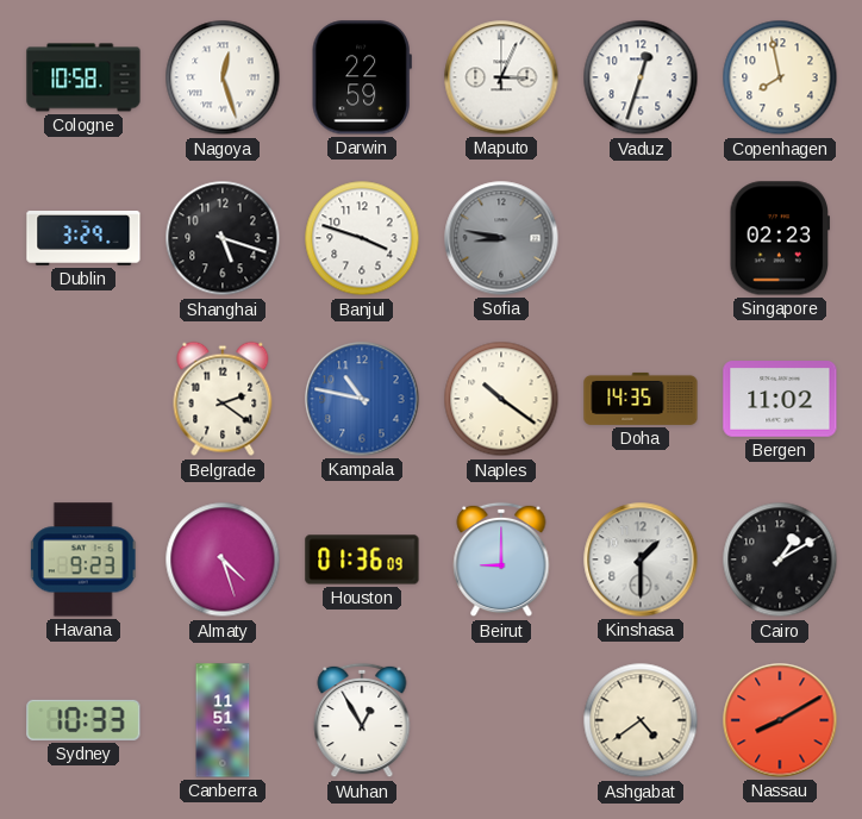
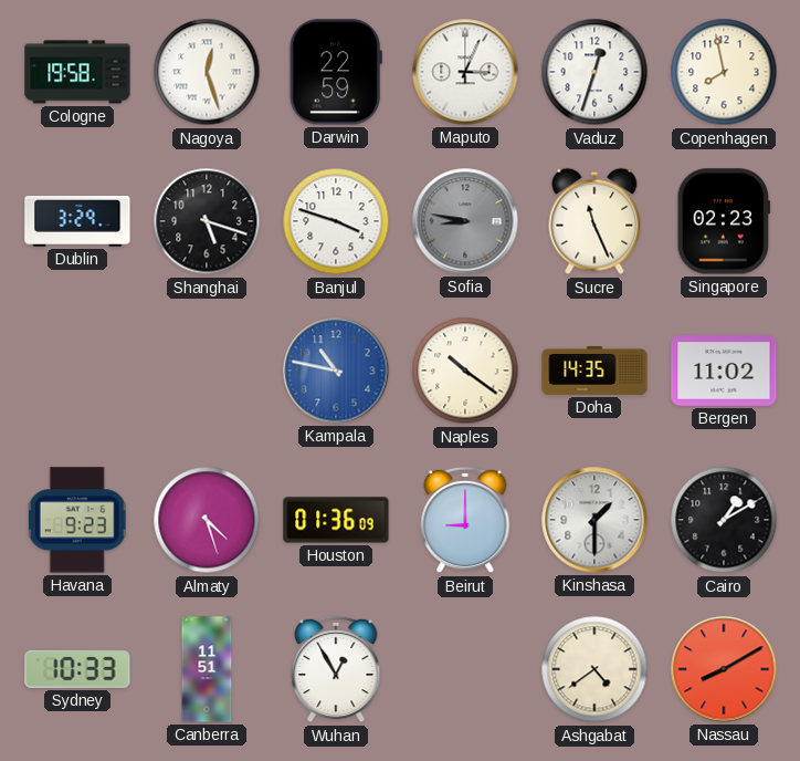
Cologne: 10:58 -> 19:58 (77, 72)
Sucre: none -> 11:26 (594, 221)
Belgrade: 2:21 -> none (223, 399)
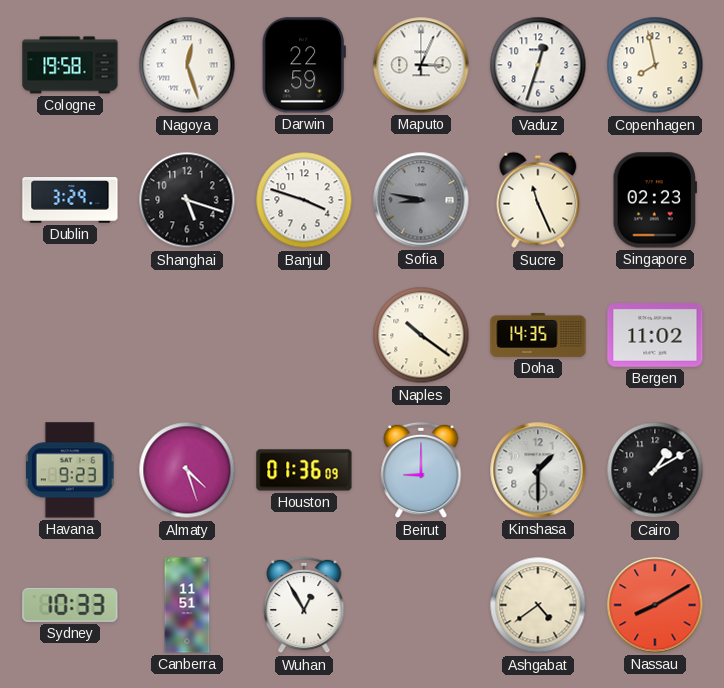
Kampala: 10:47 -> none (336, 371)
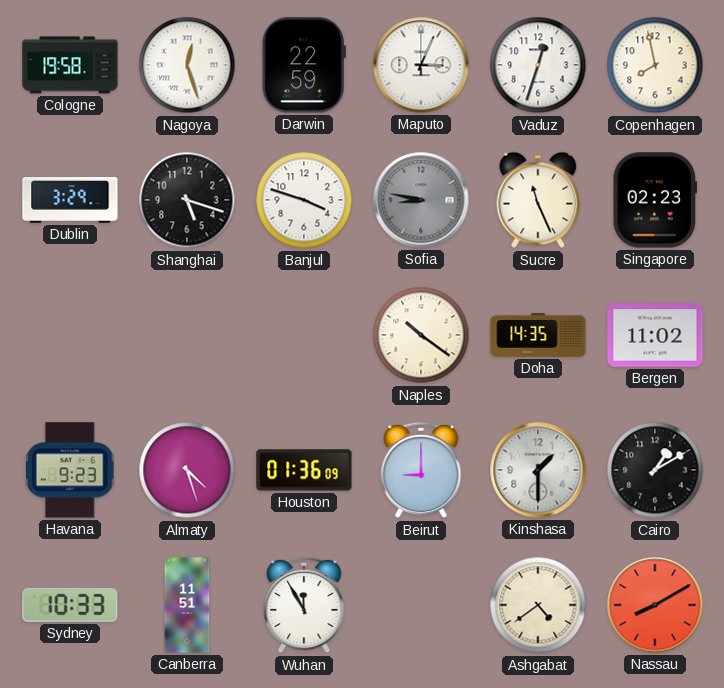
Wuhan: 12:55 -> 11:55 (304, 605)
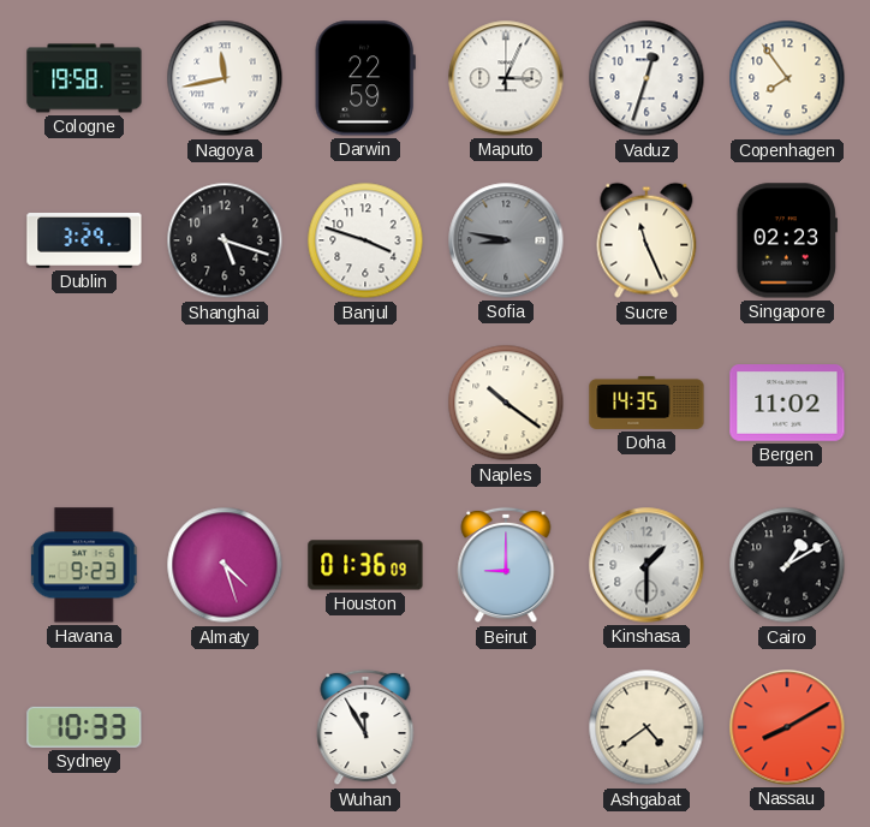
Nagoya: 12:27 -> 11:43 (225, 78)
Copenhagen: 7:58 -> 7:54 (787, 78)
Canberra: 11:51 -> none (187, 605)
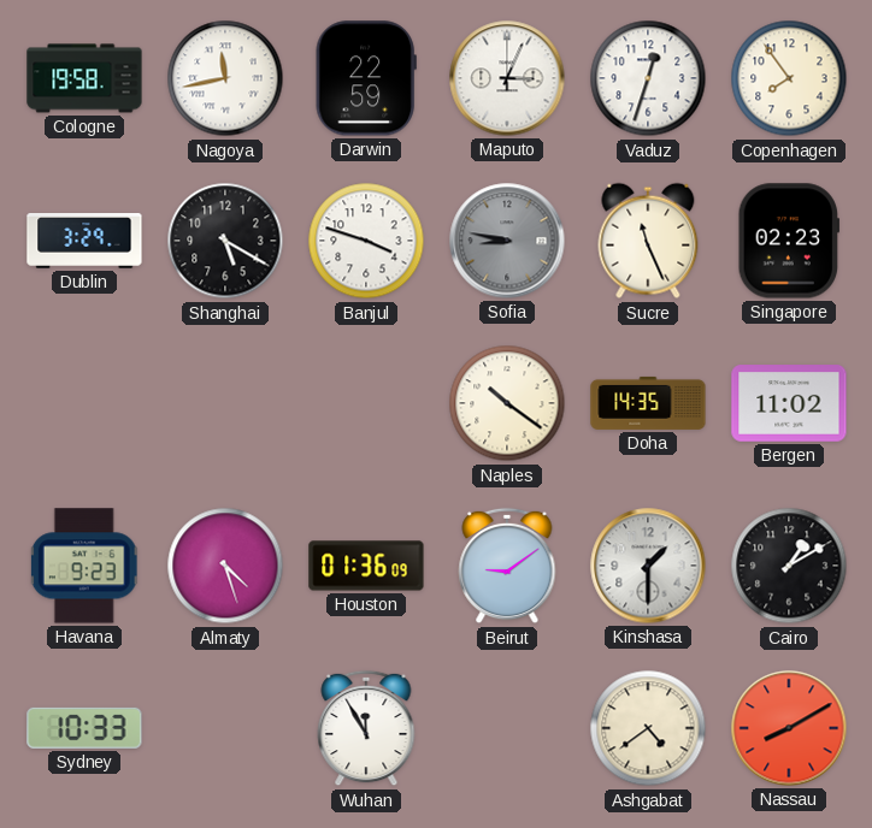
Shanghai: 5:18 -> 5:20 (225, 241)
Beirut: 9:00 -> 9:09 (507, 566)
